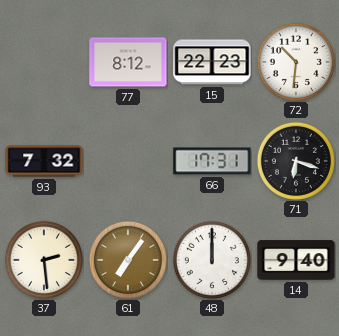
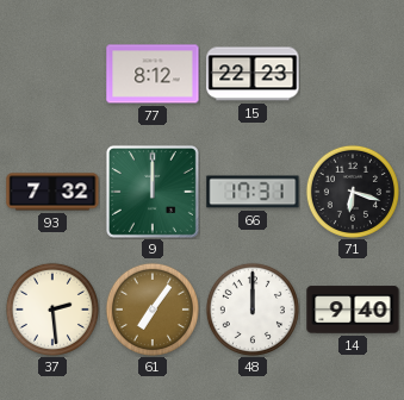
72: 10:31 -> none (296, 62)
9: none -> 12:00 (153, 192)
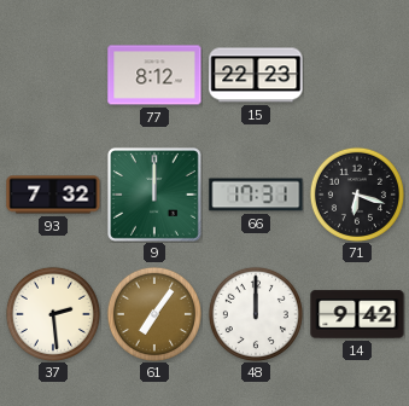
14: 9:40 -> 9:42 (357, 314)
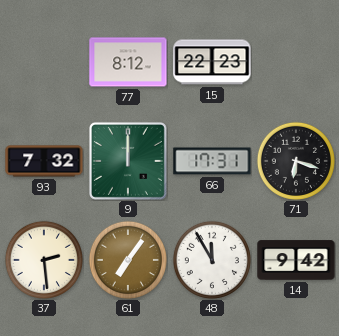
48: 12:00 -> 11:55 (212, 260)
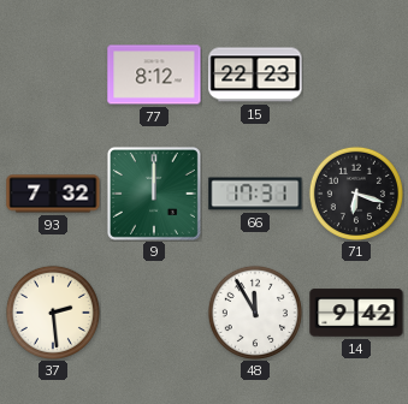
61: 7:06 -> none (128, 260)
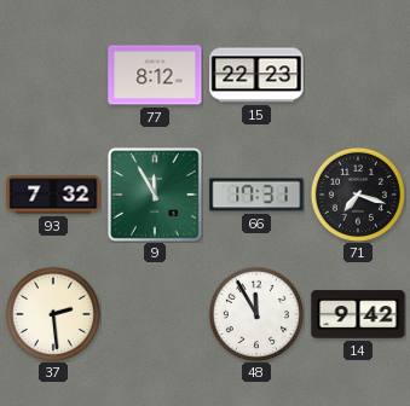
9: 12:00 -> 11:55 (155, 195)
71: 6:18 -> 7:18 (358, 195)
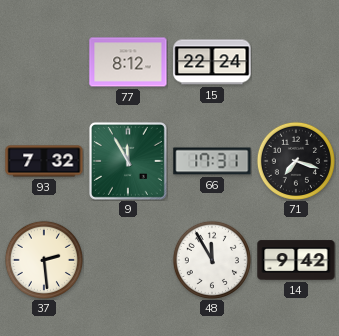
15: 22:23 -> 22:24 (212, 62)
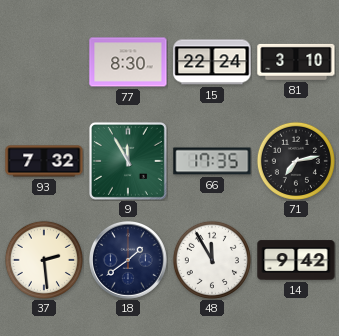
77: 8:12 -> 8:30 (128, 62)
81: none -> 3:10 (296, 62)
66: 17:31 -> 17:35 (212, 161)
71: 7:18 -> 7:13 (296, 161)
18: none -> 1:39 (129, 261)
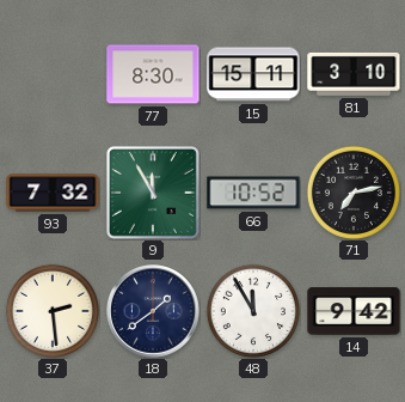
15: 22:24 -> 15:11 (253, 74)
66: 17:35 -> 10:52 (253, 193)
